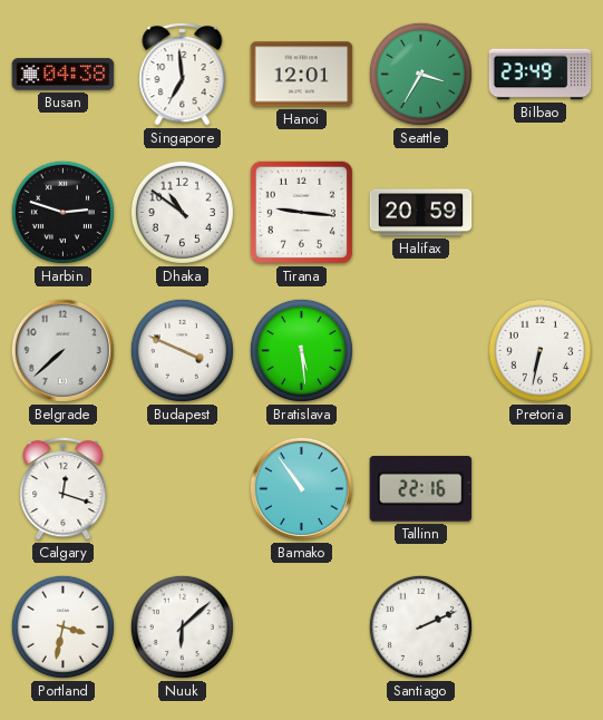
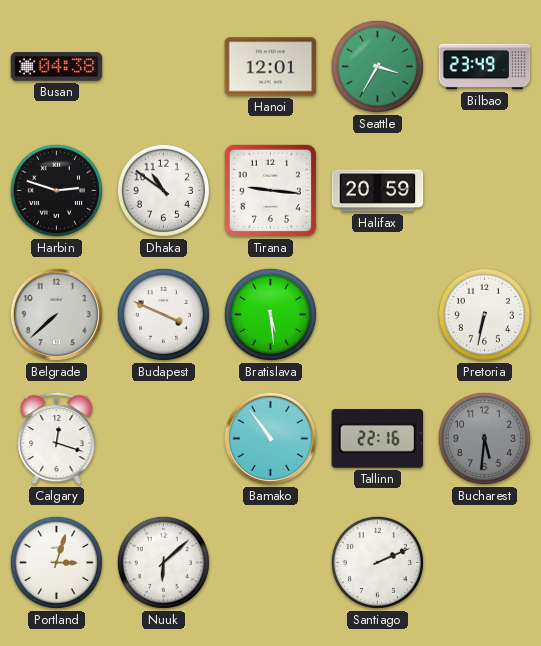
Singapore: 6:59 -> none (183, 74)
Bucharest: none -> 5:31 (484, 438)
Portland: 3:32 -> 3:03 (56, 562)
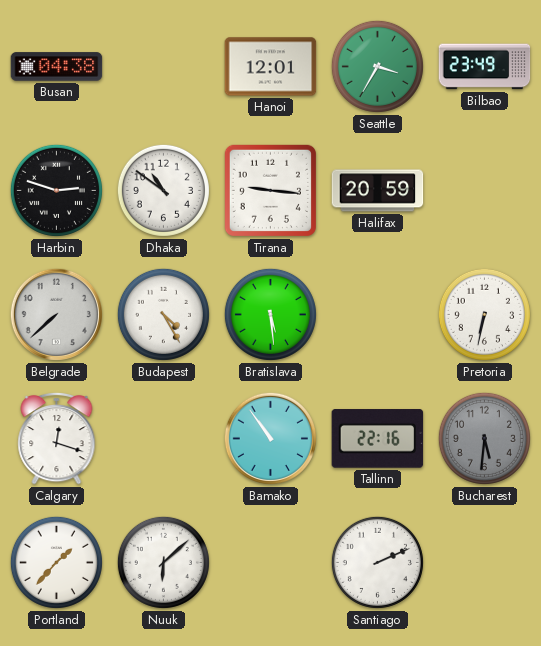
Budapest: 3:49 -> 4:25 (163, 314)
Portland: 3:03 -> 1:37 (56, 562)
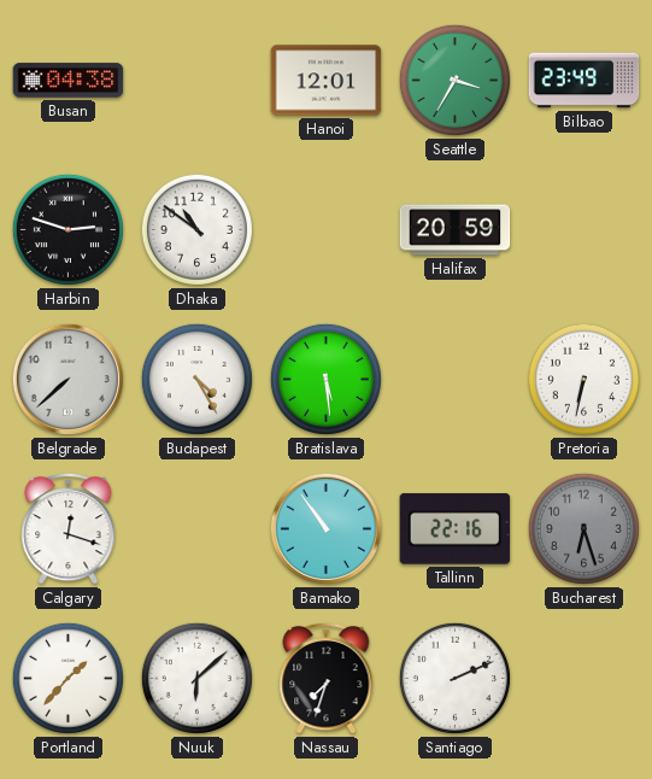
Tirana: 9:16 -> none (270, 190)
Bucharest: 5:31 -> 6:27 (583, 528)
Nassau: none -> 7:33 (327, 678)
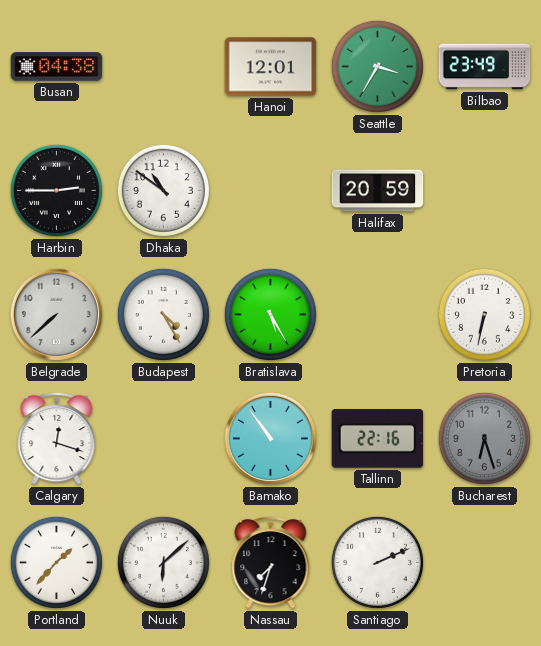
Harbin: 2:48 -> 2:45 (56, 190)
Bratislava: 5:29 -> 5:25 (270, 314)
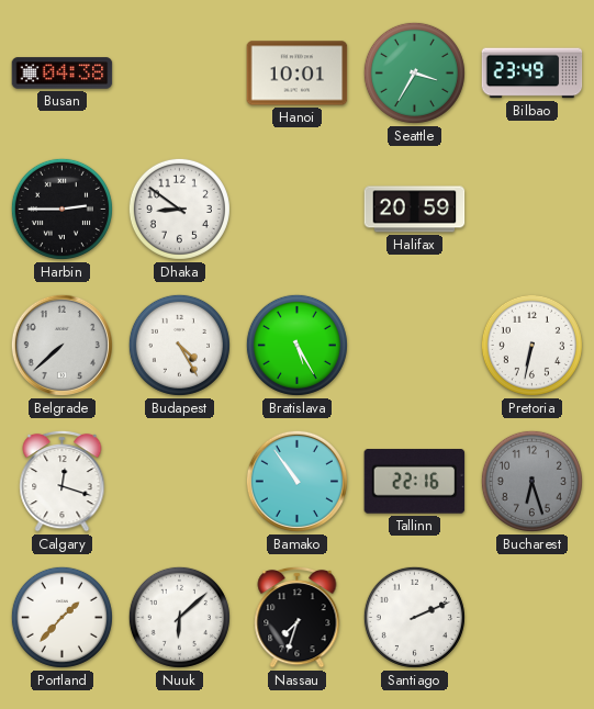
Hanoi: 12:01 -> 10:01 (298, 74)
Dhaka: 10:51 -> 8:51 (179, 209)
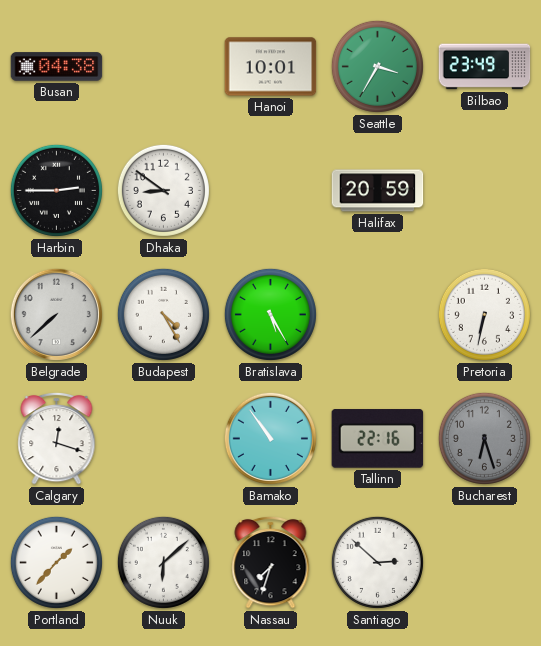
Santiago: 2:11 -> 2:52 (377, 562)
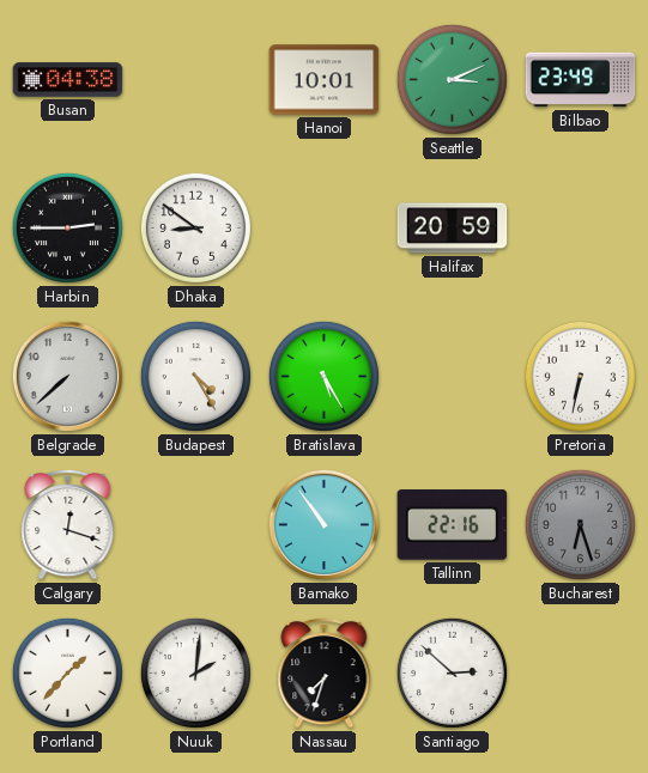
Seattle: 3:35 -> 3:11 (452, 79)
Nuuk: 6:08 -> 2:01 (195, 672)
